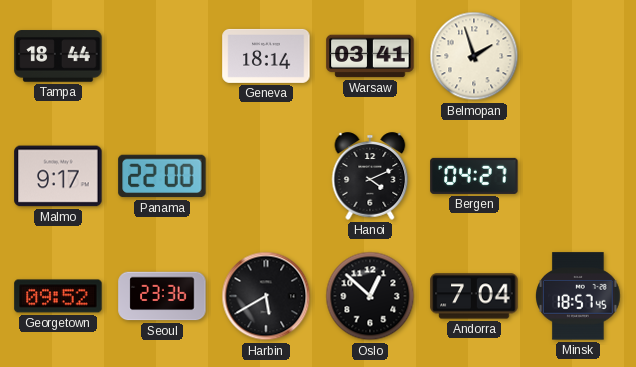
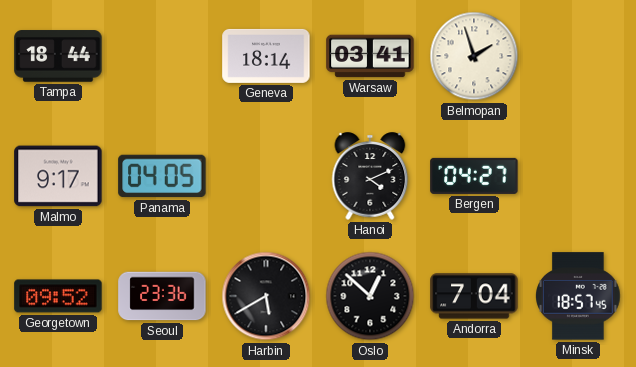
Panama: 22:00 -> 04:05 (162, 176)
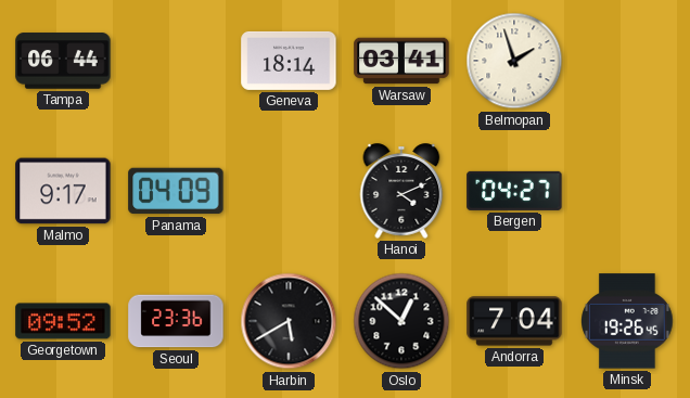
Tampa: 18:44 -> 06:44 (63, 61)
Panama: 04:05 -> 04:09 (176, 191)
Minsk: 18:57 -> 19:26 (628, 321)
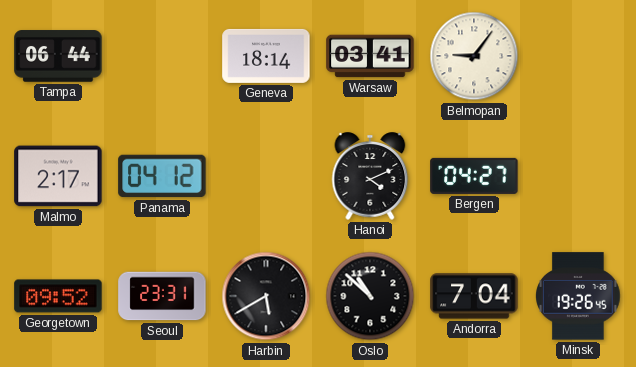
Belmopan: 1:57 -> 9:06 (474, 56)
Malmo: 9:17 -> 2:17 (58, 176)
Panama: 04:09 -> 04:12 (162, 176)
Seoul: 23:36 -> 23:31 (162, 296)
Oslo: 12:52 -> 10:52 (370, 296)
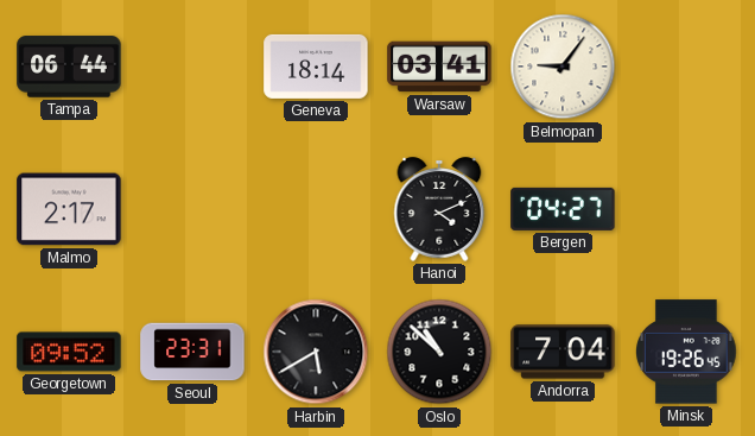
Panama: 04:12 -> none (162, 176)
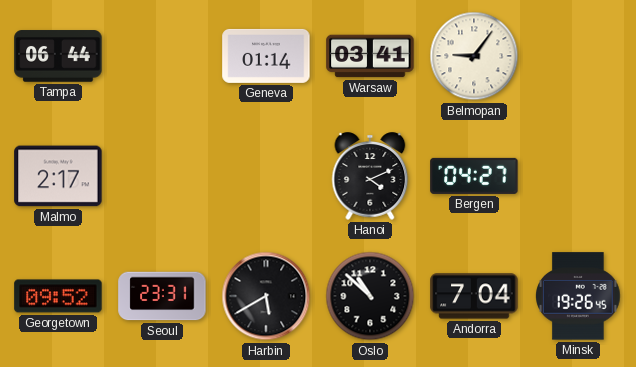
Geneva: 18:14 -> 01:14 (266, 56)
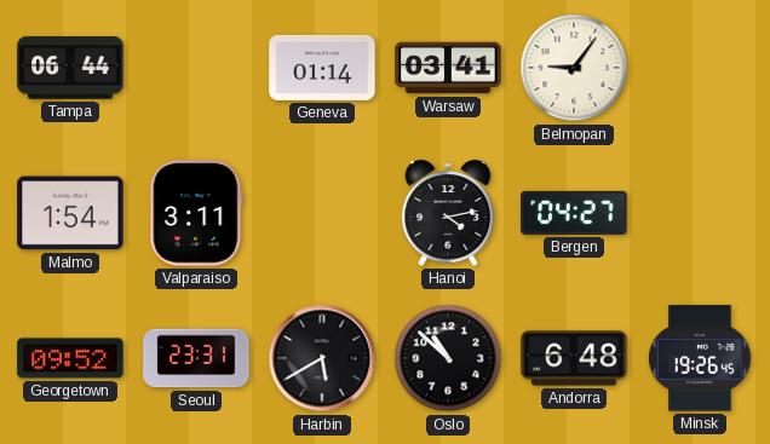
Malmo: 2:17 -> 1:54 (70, 213)
Valparaiso: none -> 3:11 (196, 213)
Hanoi: 4:11 -> 4:13 (448, 213)
Andorra: 7:04 -> 6:48 (574, 358)
